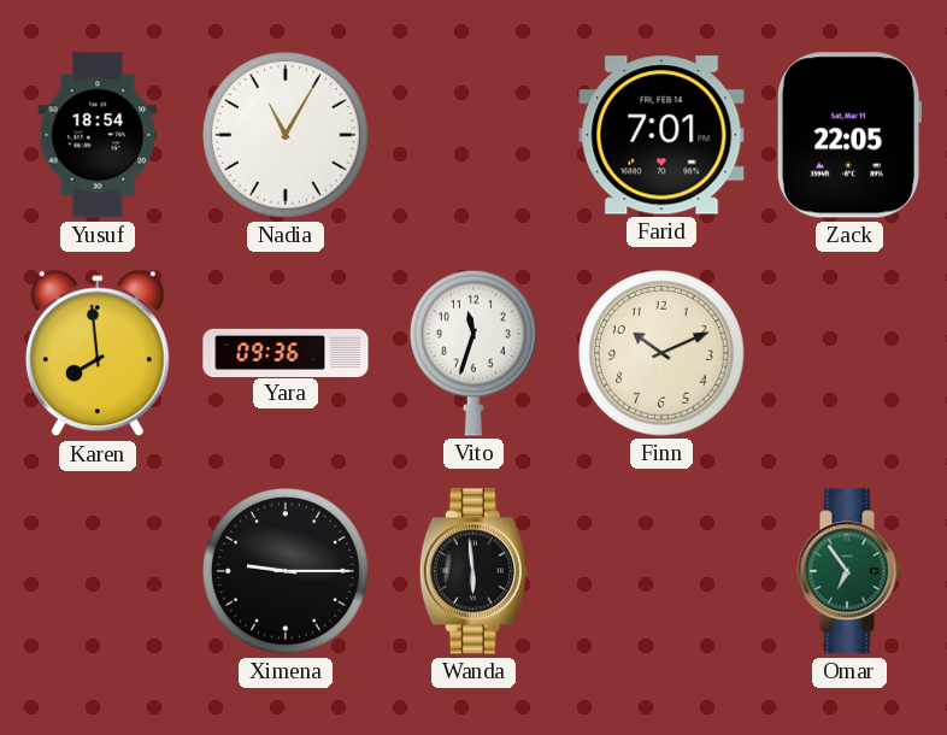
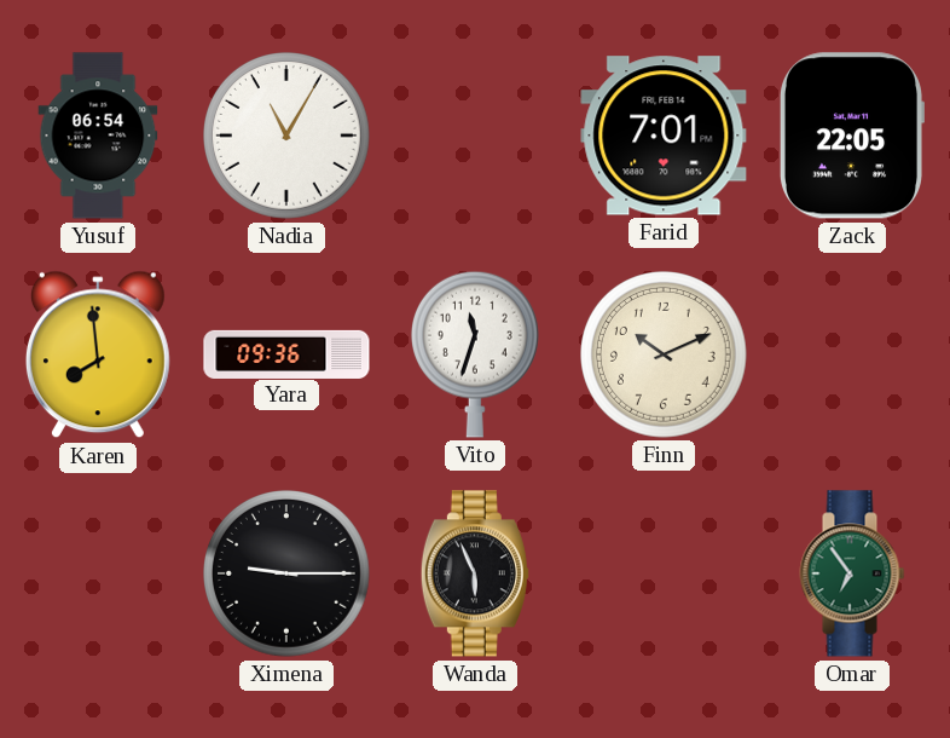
Yusuf: 18:54 -> 06:54 (98, 136)
Wanda: 5:59 -> 5:56 (475, 573)
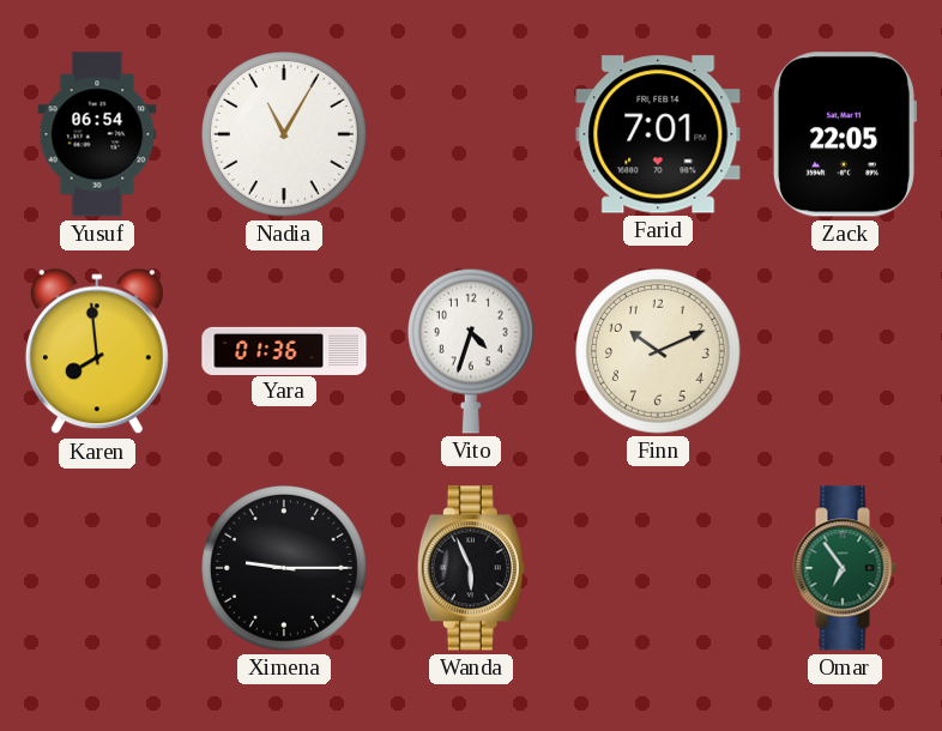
Yara: 09:36 -> 01:36 (284, 350)
Vito: 11:33 -> 4:33 (471, 351)
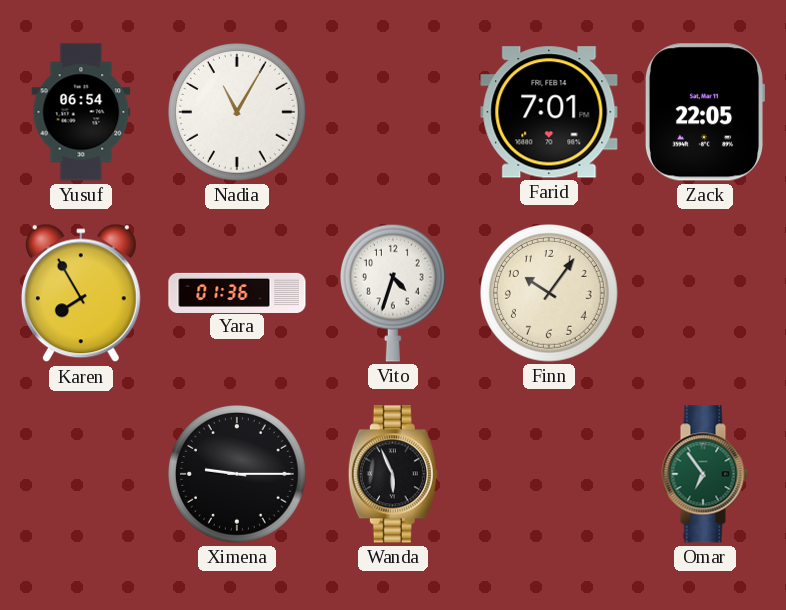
Karen: 7:59 -> 7:55 (81, 293)
Finn: 10:11 -> 10:06 (550, 294)
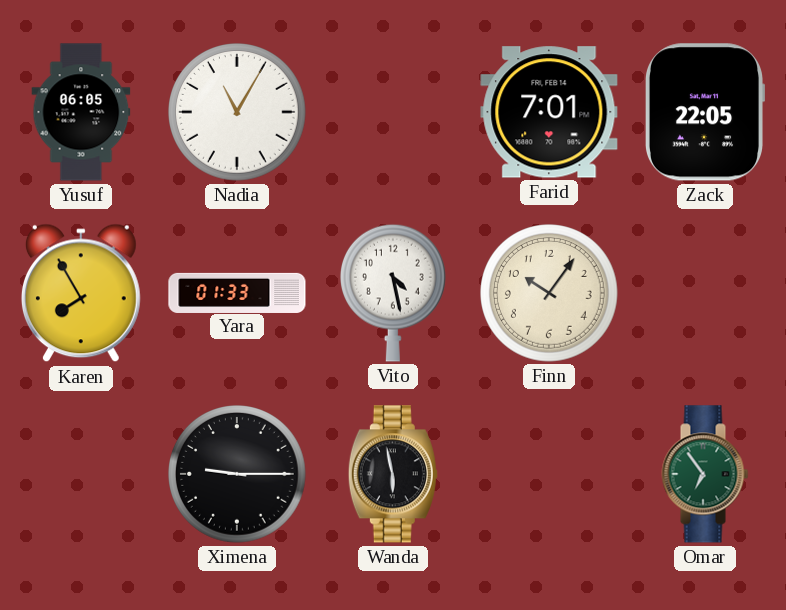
Yusuf: 06:54 -> 06:05 (81, 112)
Yara: 01:36 -> 01:33 (237, 292)
Vito: 4:33 -> 4:28 (393, 293)
Wanda: 5:56 -> 5:58 (393, 474)
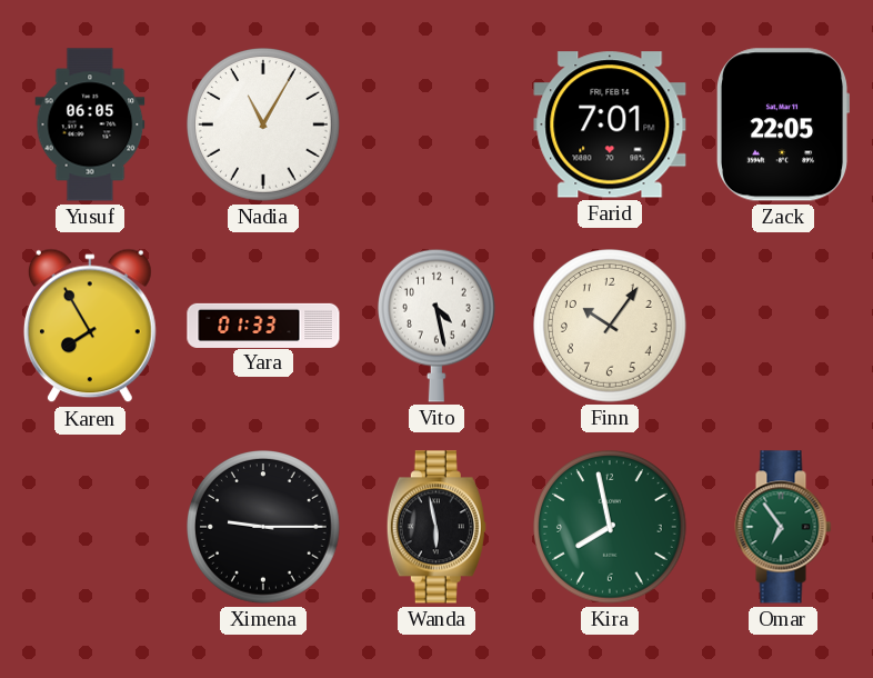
Kira: none -> 7:58 (611, 528)
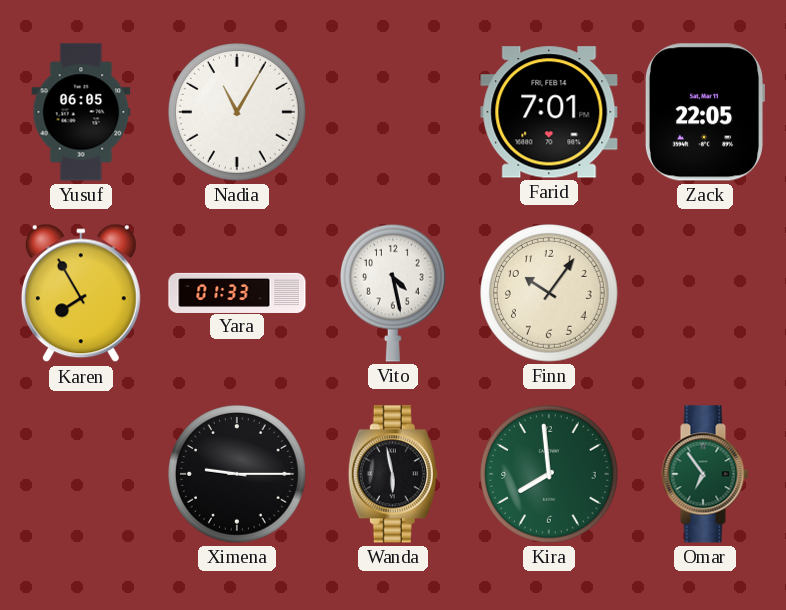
Kira: 7:58 -> 7:59 (550, 475)
